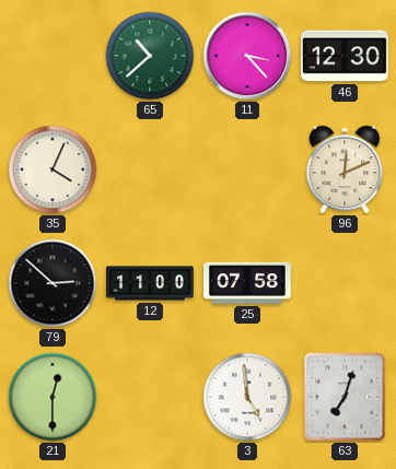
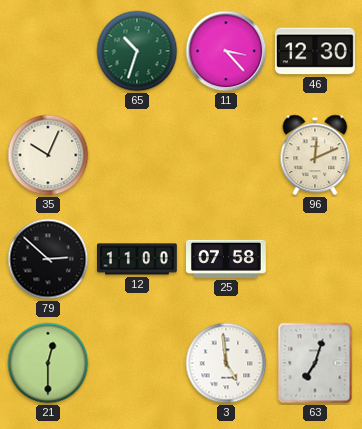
65: 10:38 -> 10:33 (137, 51)
35: 4:04 -> 10:04 (48, 155)
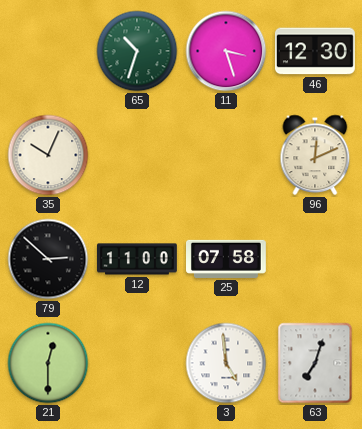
11: 3:23 -> 3:27 (226, 51)
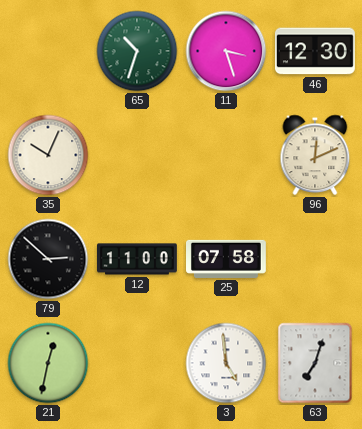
21: 12:30 -> 12:32 (48, 363)
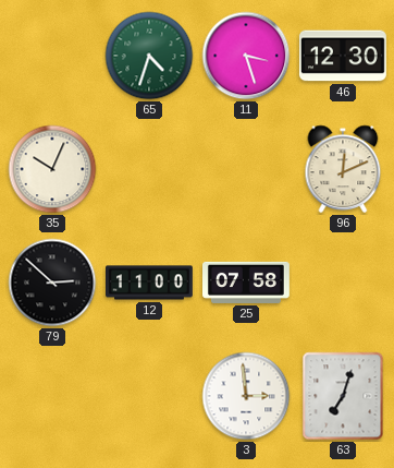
65: 10:33 -> 4:33 (149, 56)
21: 12:32 -> none (48, 363)
3: 4:59 -> 2:59 (246, 396)
